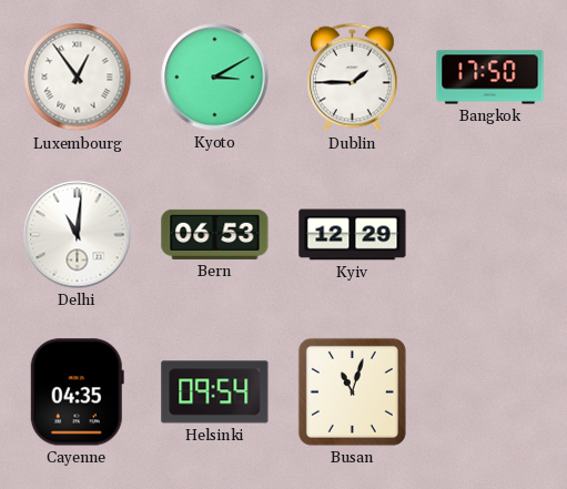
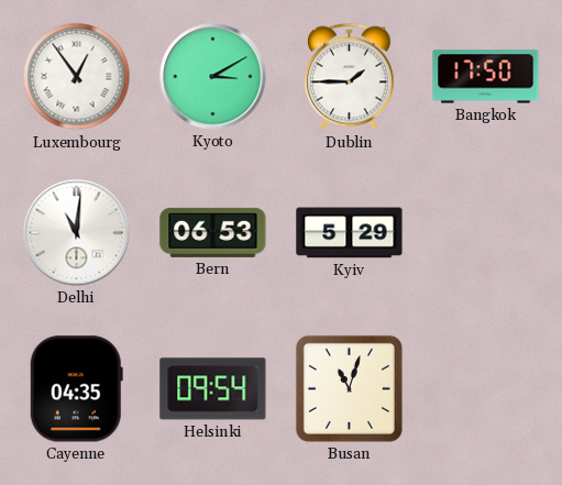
Kyiv: 12:29 -> 5:29 (350, 233)
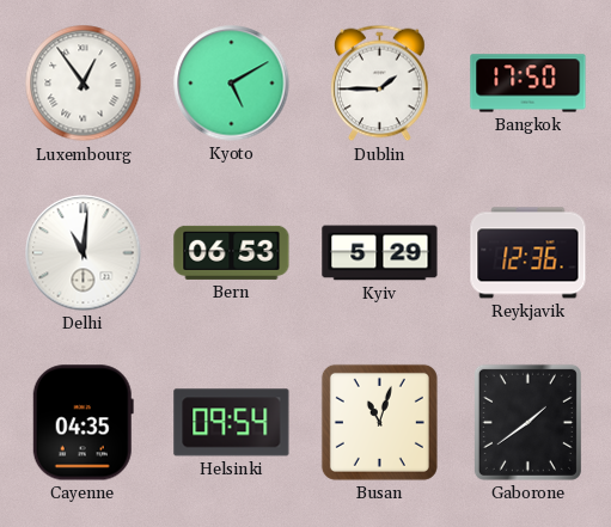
Kyoto: 3:10 -> 5:10 (232, 84)
Reykjavik: none -> 12:36 (528, 253)
Gaborone: none -> 1:39 (527, 422)
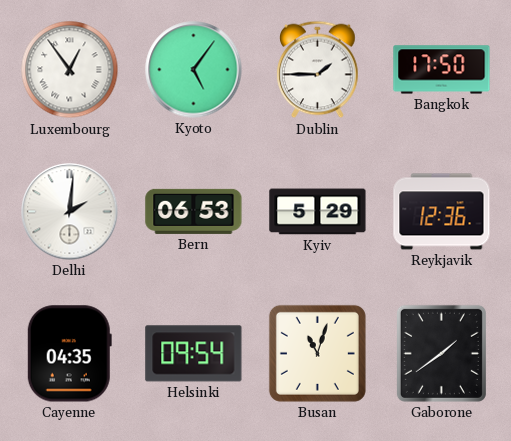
Kyoto: 5:10 -> 5:06 (194, 70)
Delhi: 11:01 -> 2:01 (70, 212)
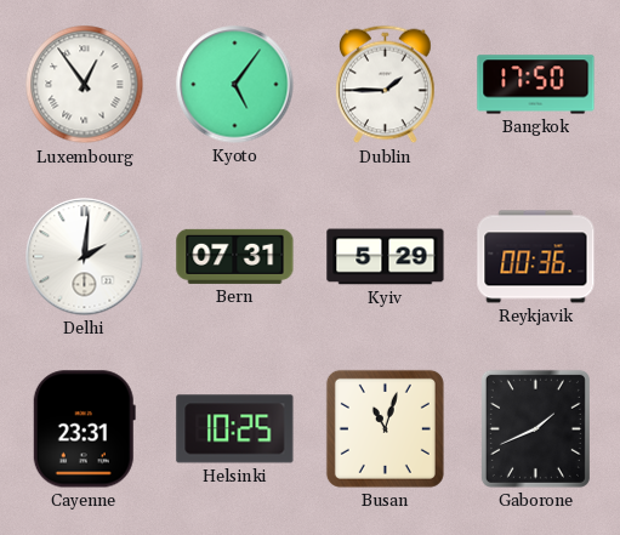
Bern: 06:53 -> 07:31 (235, 256)
Reykjavik: 12:36 -> 00:36 (536, 257)
Cayenne: 04:35 -> 23:31 (84, 429)
Helsinki: 09:54 -> 10:25 (235, 429)
Gaborone: 1:39 -> 1:41 (535, 428)
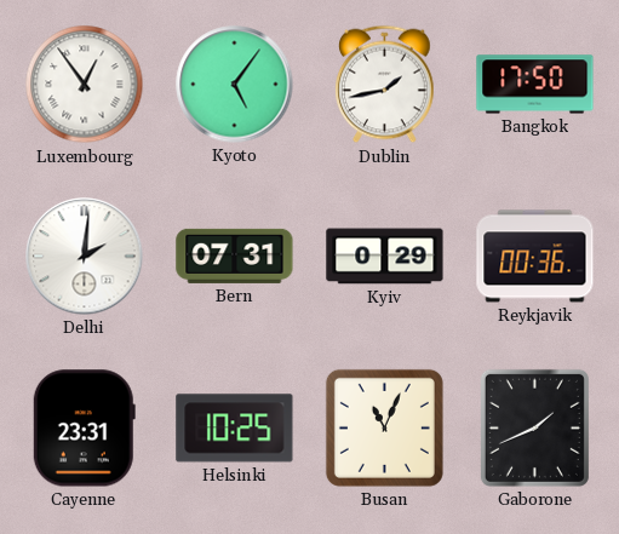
Dublin: 1:45 -> 1:43 (385, 85)
Kyiv: 5:29 -> 0:29 (385, 257)
Busan: 11:03 -> 11:04 (384, 427)
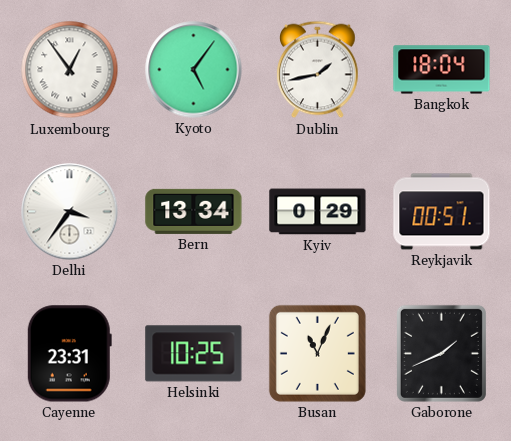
Bangkok: 17:50 -> 18:04 (442, 70)
Delhi: 2:01 -> 3:36 (70, 212)
Bern: 07:31 -> 13:34 (194, 211)
Reykjavik: 00:36 -> 00:51 (442, 212)
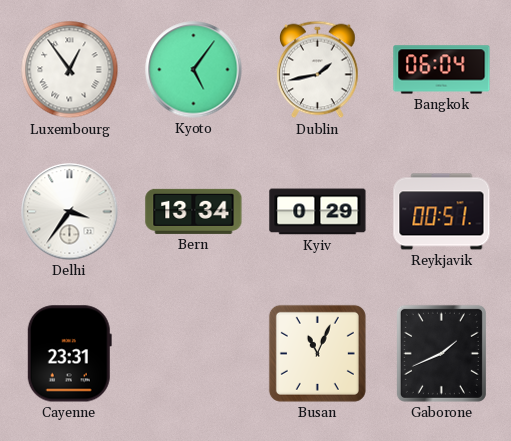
Bangkok: 18:04 -> 06:04 (442, 70)
Helsinki: 10:25 -> none (194, 354)
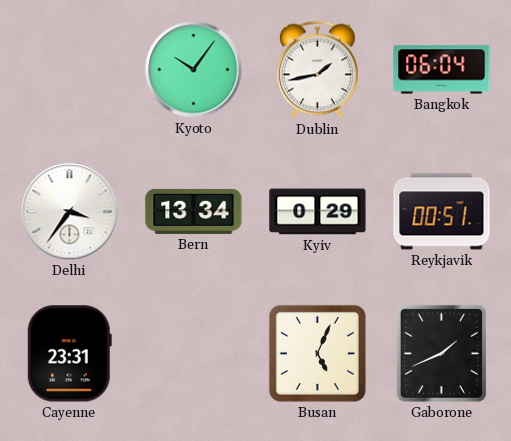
Luxembourg: 12:54 -> none (70, 70)
Kyoto: 5:06 -> 10:06 (194, 70)
Busan: 11:04 -> 5:04 (317, 353)
